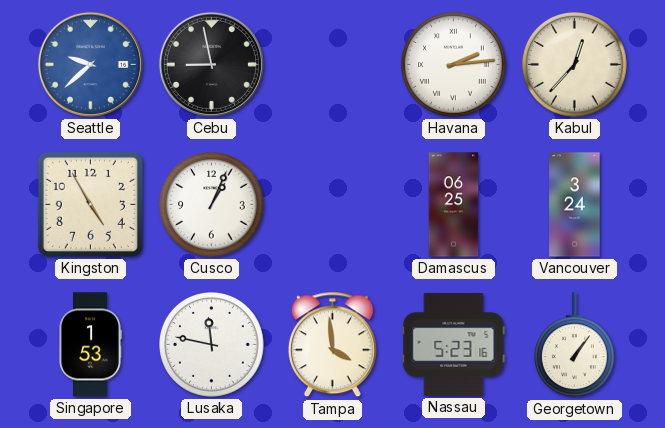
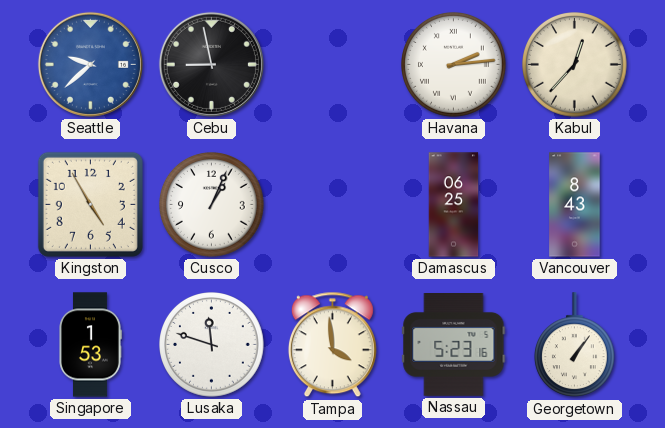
Vancouver: 3:24 -> 8:43 (575, 205)
Lusaka: 11:47 -> 11:48 (212, 345)
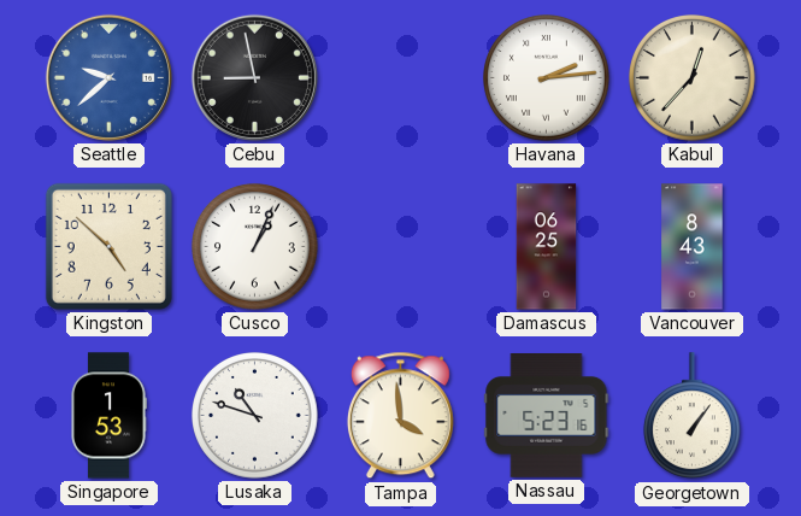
Kingston: 4:55 -> 4:52 (108, 246)
Lusaka: 11:48 -> 10:48 (255, 416)
